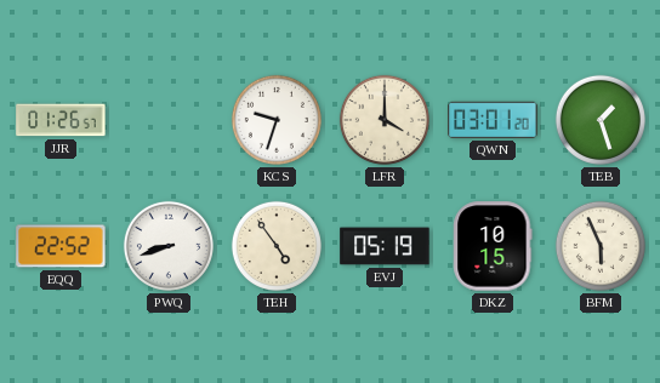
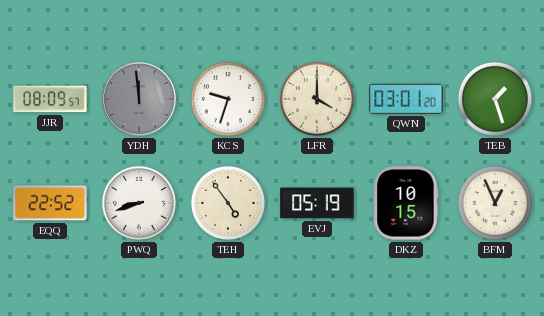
JJR: 01:26 -> 08:09 (50, 99)
YDH: none -> 11:59 (139, 99)
BFM: 5:56 -> 12:56 (495, 203)
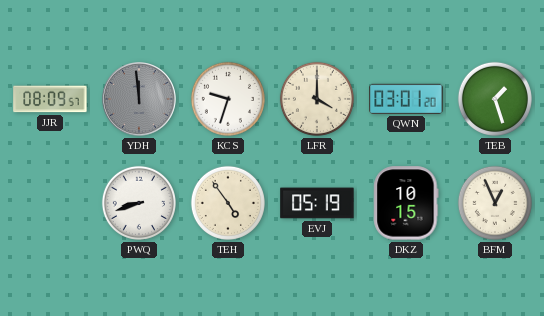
EQQ: 22:52 -> none (50, 203)
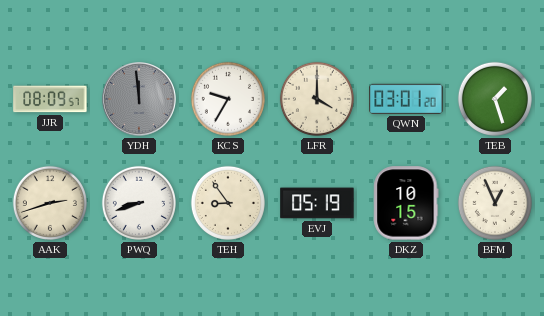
KCS: 9:33 -> 9:35 (228, 99)
AAK: none -> 2:42 (50, 203)
TEH: 4:54 -> 8:54 (228, 203)
